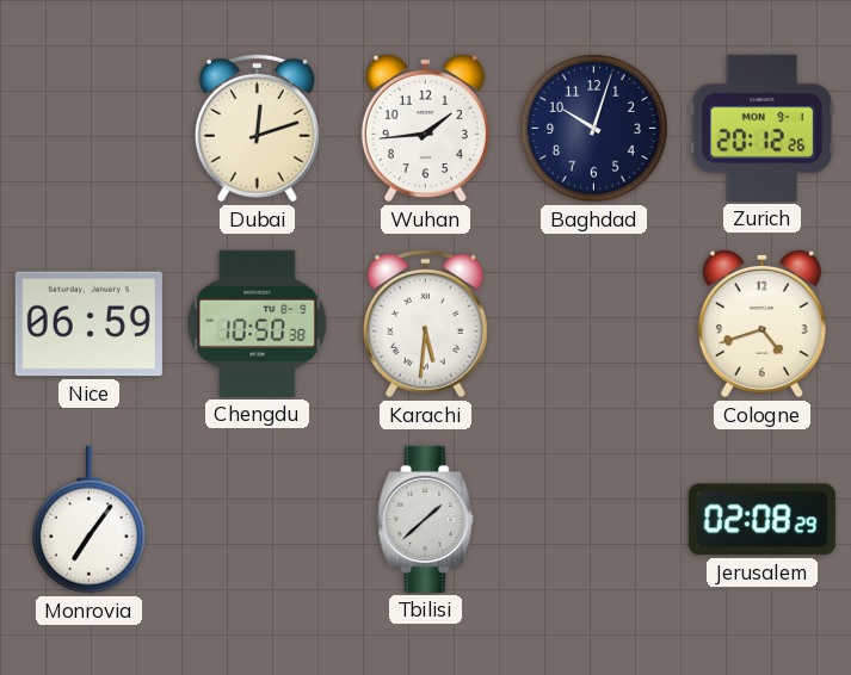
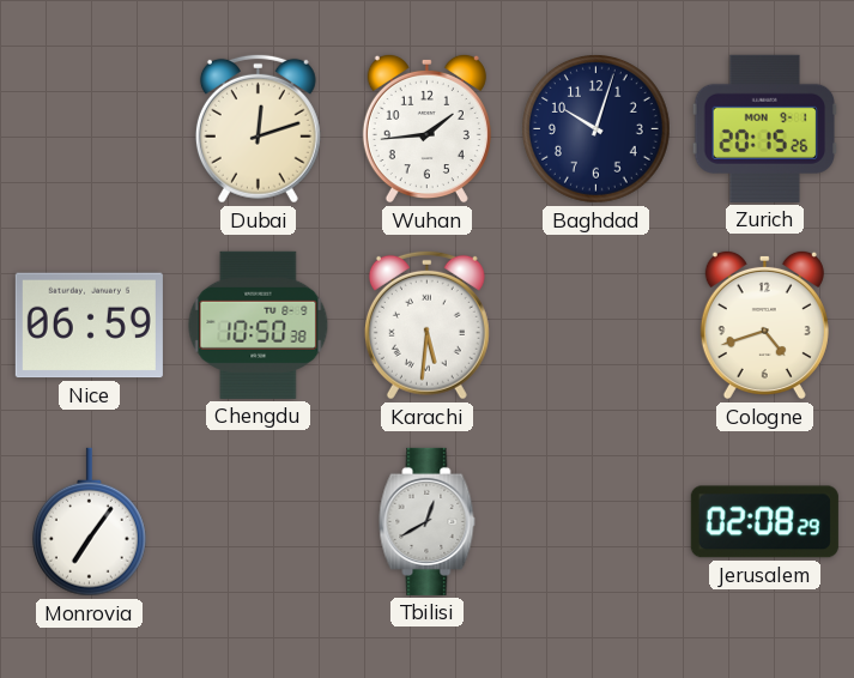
Zurich: 20:12 -> 20:15 (765, 128)
Tbilisi: 1:38 -> 12:40 (428, 521)
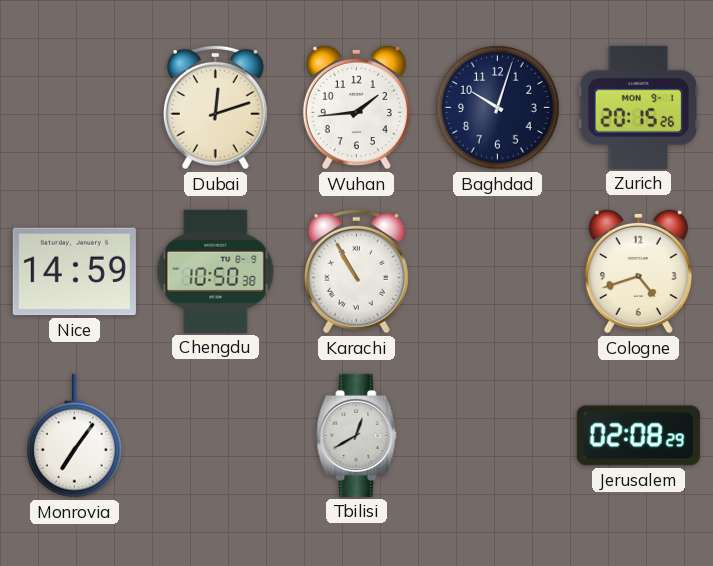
Nice: 06:59 -> 14:59 (74, 272)
Karachi: 5:31 -> 10:55 (356, 271)
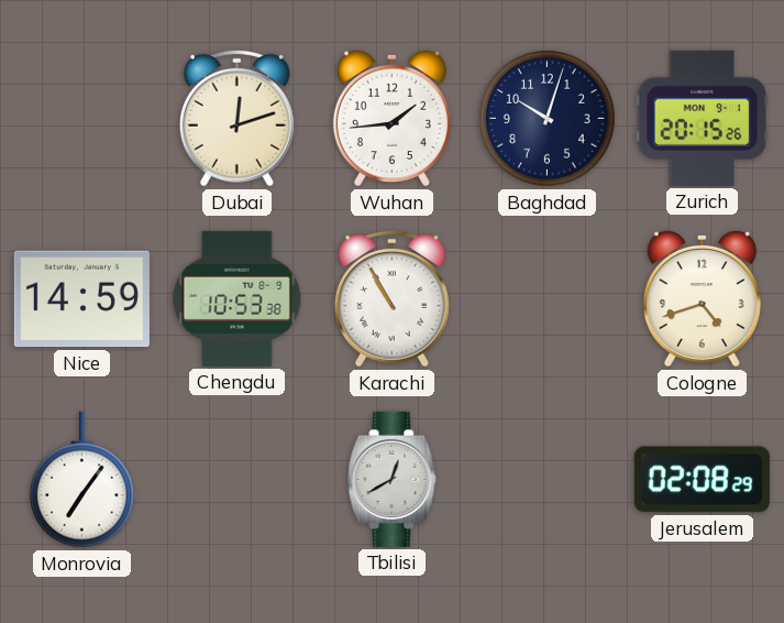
Chengdu: 10:50 -> 10:53 (238, 298)
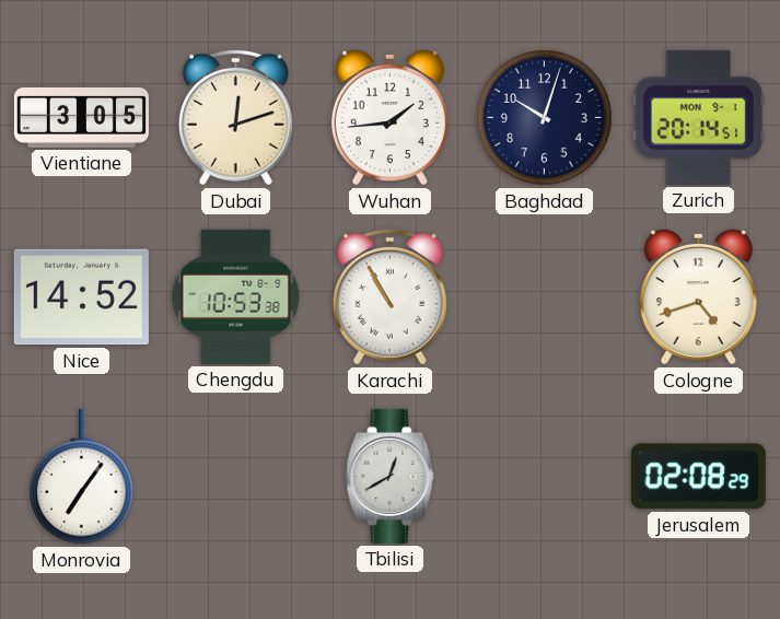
Vientiane: none -> 3:05 (81, 117)
Zurich: 20:15 -> 20:14 (699, 117)
Nice: 14:59 -> 14:52 (81, 297)
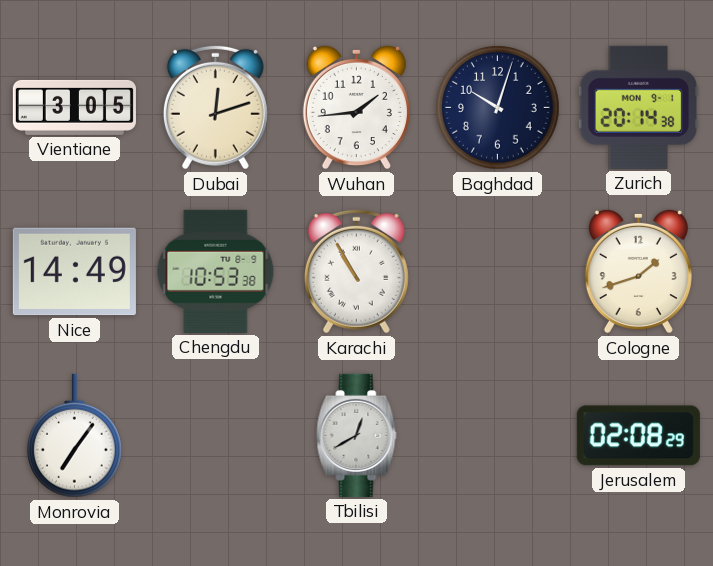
Zurich: 20:14:51 -> 20:14:38 (639, 107)
Nice: 14:52 -> 14:49 (74, 272)
Cologne: 4:42 -> 1:42 (638, 271)
